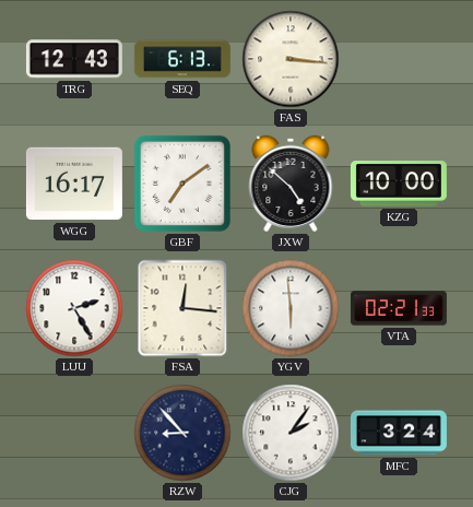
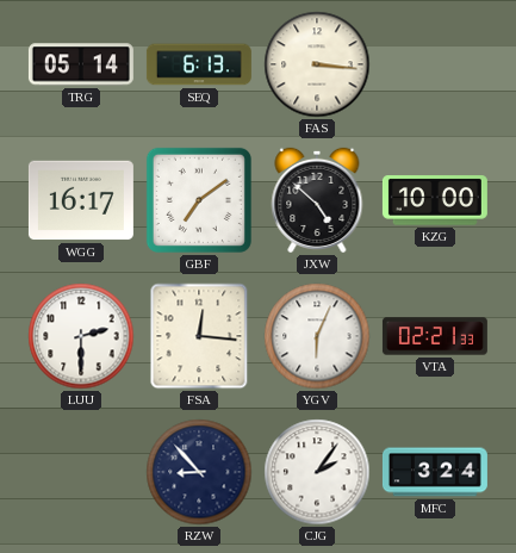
TRG: 12:43 -> 05:14 (81, 64)
LUU: 2:25 -> 2:30 (81, 336)
YGV: 5:59 -> 6:04 (317, 336)
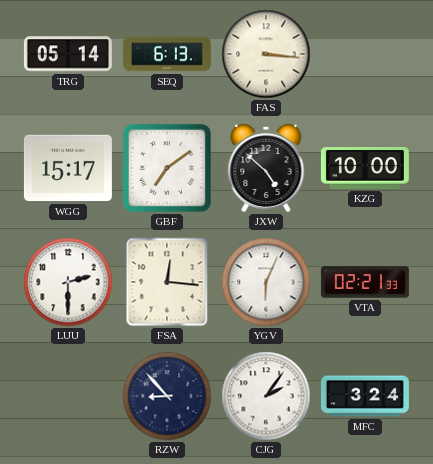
WGG: 16:17 -> 15:17 (68, 168)
